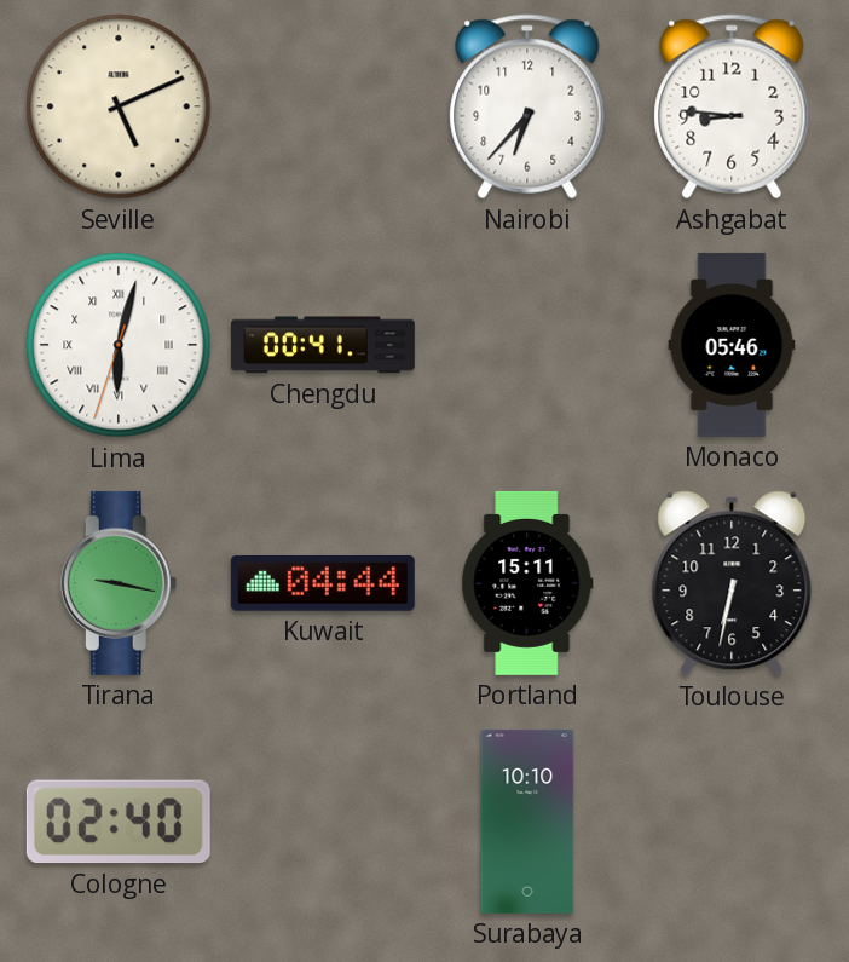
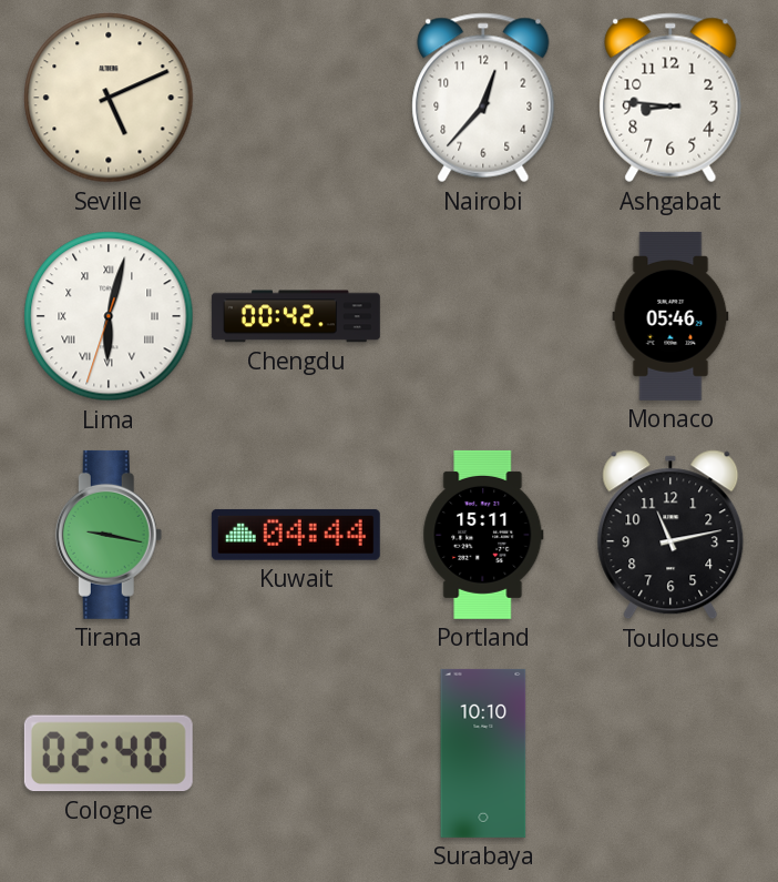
Nairobi: 6:37 -> 12:37 (483, 98)
Chengdu: 00:41 -> 00:42 (296, 316)
Toulouse: 6:32 -> 11:13 (670, 535)
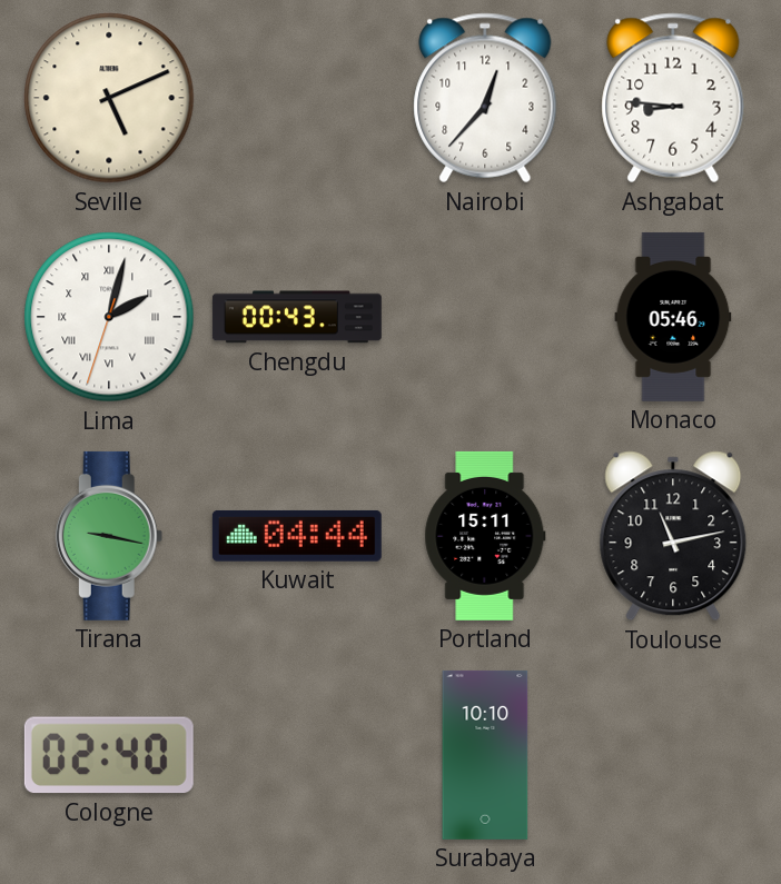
Lima: 6:02 -> 2:02 (109, 317)
Chengdu: 00:42 -> 00:43 (297, 317)
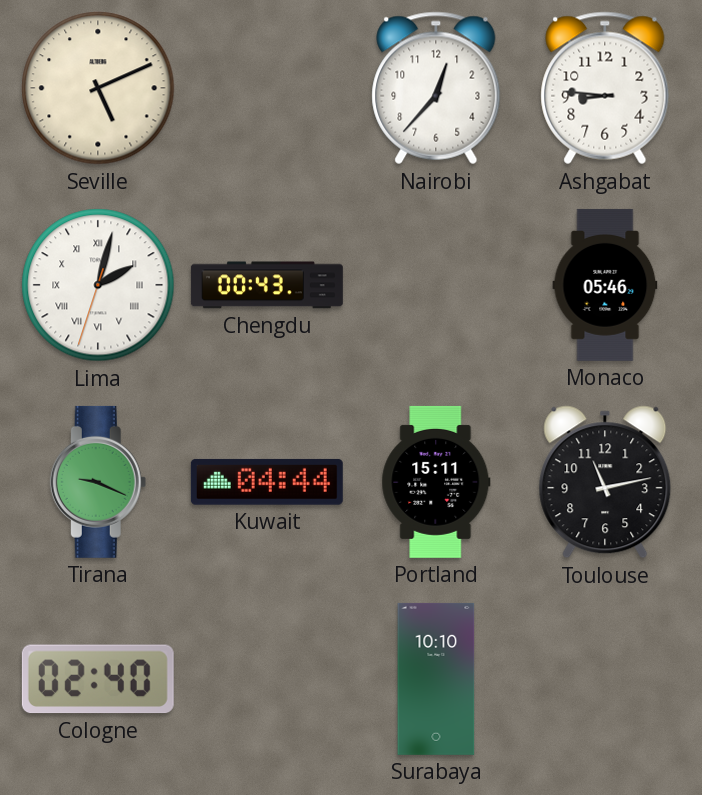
Tirana: 9:17 -> 9:19 (98, 482)
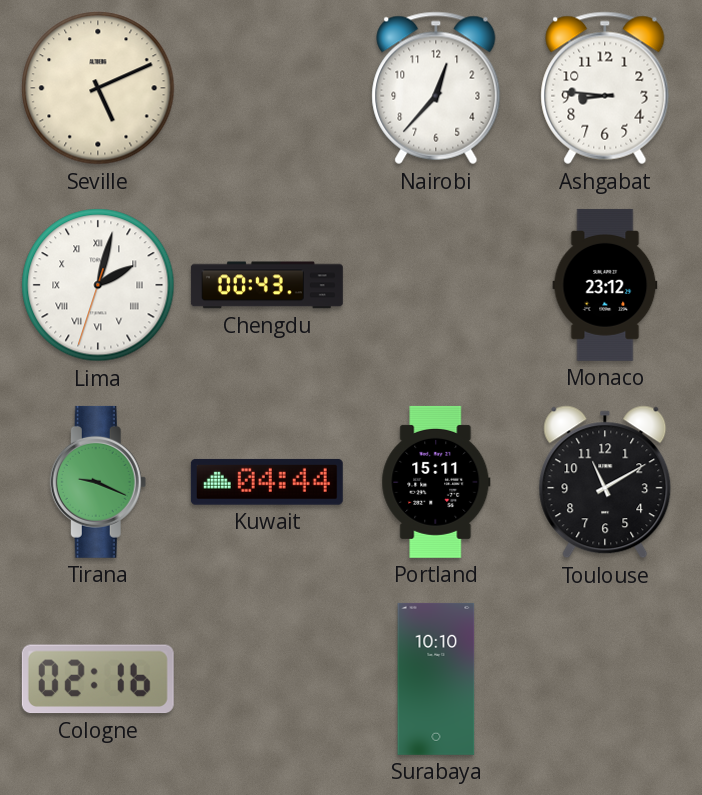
Monaco: 05:46 -> 23:12 (605, 285)
Toulouse: 11:13 -> 11:10 (605, 482)
Cologne: 02:40 -> 02:16 (98, 679)
